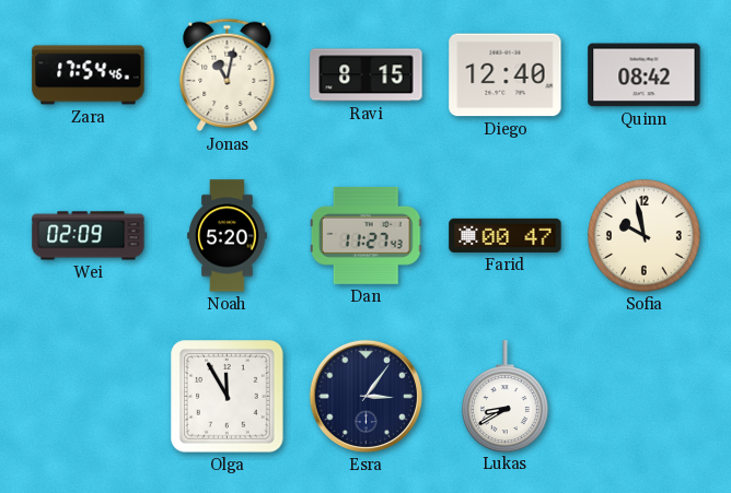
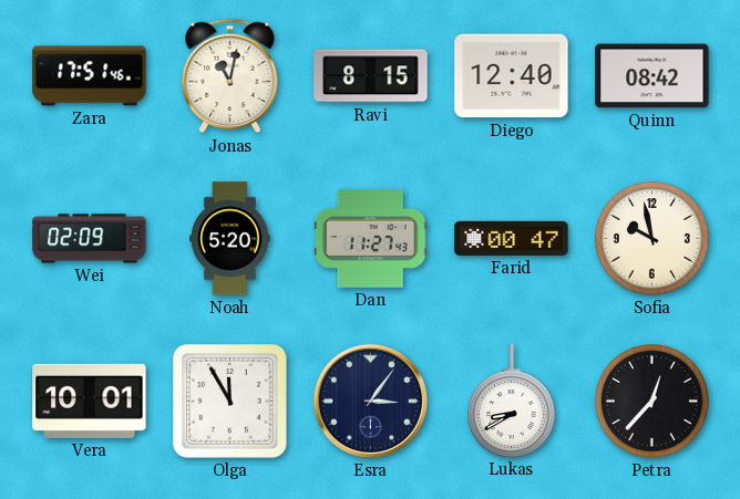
Zara: 17:54 -> 17:51 (90, 76)
Vera: none -> 10:01 (90, 401)
Petra: none -> 12:37 (651, 401)
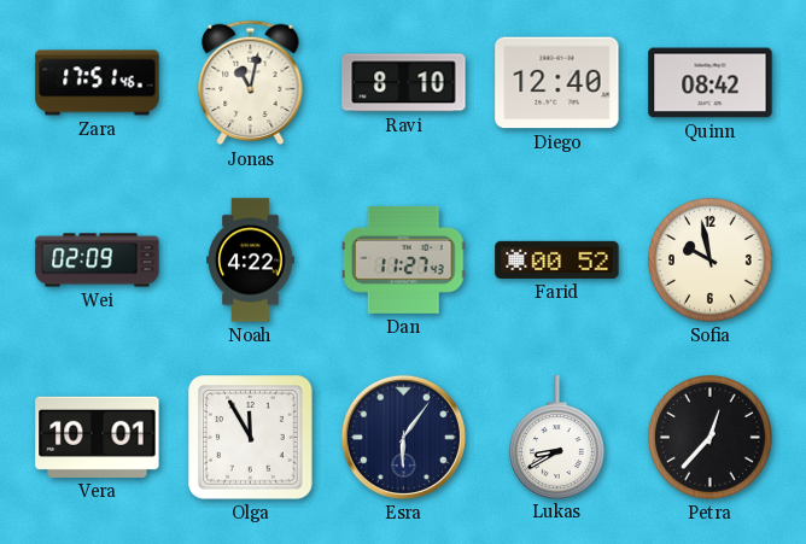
Ravi: 8:15 -> 8:10 (404, 83)
Noah: 5:20 -> 4:22 (251, 261)
Farid: 00:47 -> 00:52 (557, 259)
Esra: 3:06 -> 6:06 (403, 437)
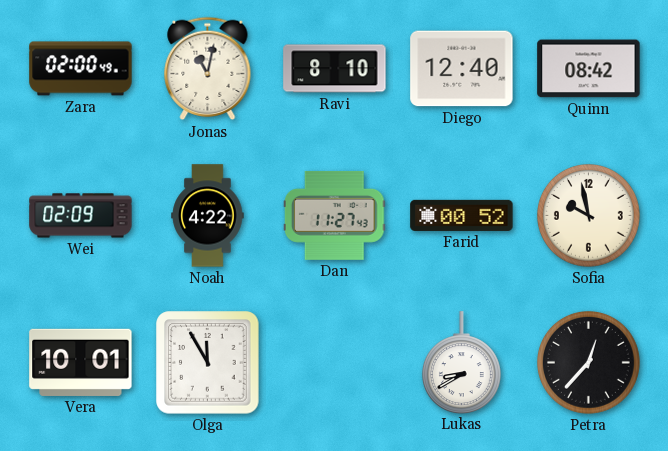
Zara: 17:51 -> 02:00 (81, 69)
Esra: 6:06 -> none (403, 437)
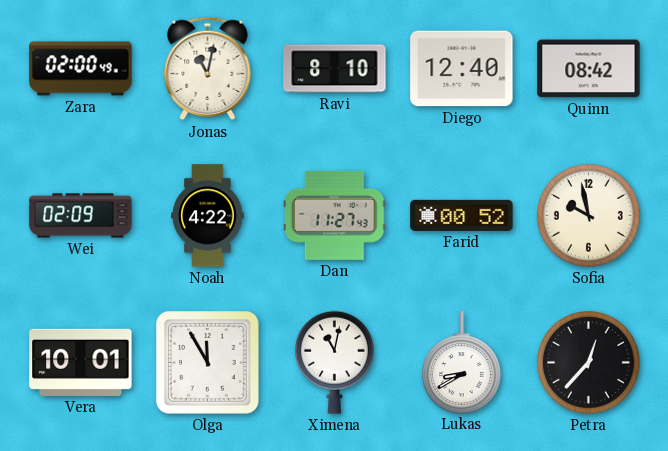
Ximena: none -> 11:02 (334, 362)
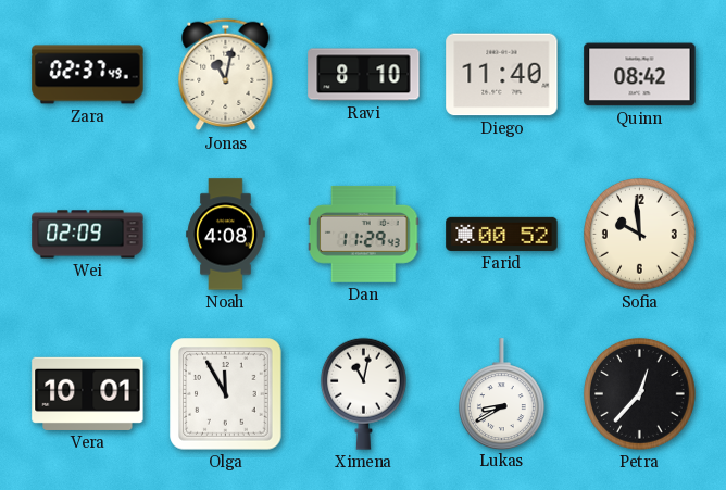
Zara: 02:00 -> 02:37 (88, 75)
Diego: 12:40 -> 11:40 (502, 75)
Noah: 4:22 -> 4:08 (226, 235)
Dan: 11:27 -> 11:29 (363, 235)
Sofia: 9:58 -> 9:59 (639, 234)
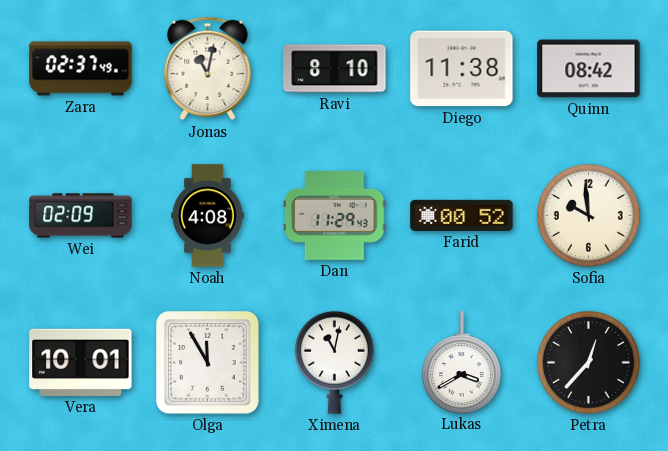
Diego: 11:40 -> 11:38 (462, 69)
Lukas: 8:40 -> 3:40 (461, 362)
